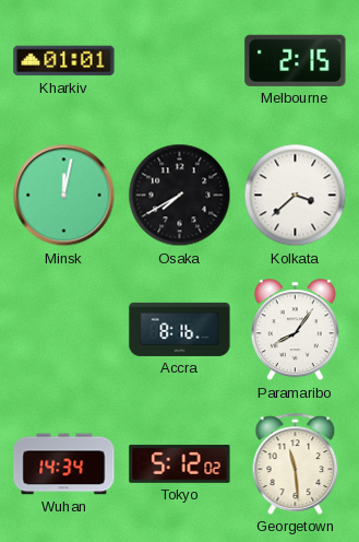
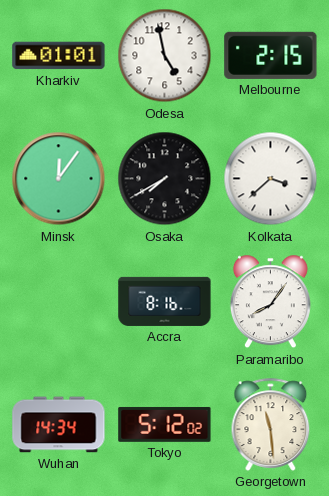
Odesa: none -> 4:58 (165, 56)
Minsk: 12:02 -> 12:06 (59, 179)
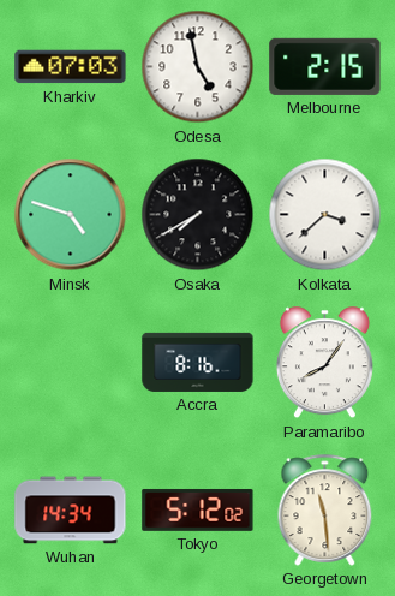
Kharkiv: 01:01 -> 07:03 (71, 67)
Minsk: 12:06 -> 4:48 (71, 215)
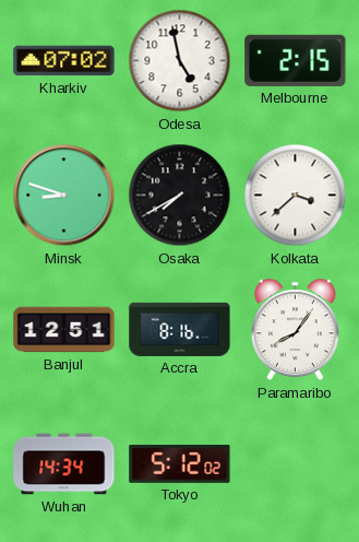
Kharkiv: 07:03 -> 07:02 (64, 61)
Minsk: 4:48 -> 8:48 (64, 196)
Banjul: none -> 12:51 (64, 330)
Georgetown: 11:29 -> none (325, 509)
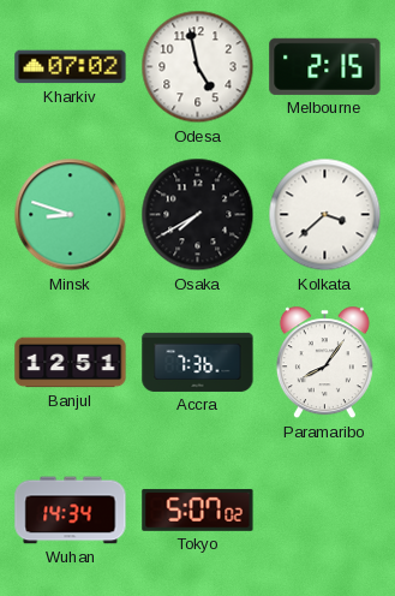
Accra: 8:16 -> 7:36 (198, 362)
Tokyo: 5:12 -> 5:07 (198, 509)
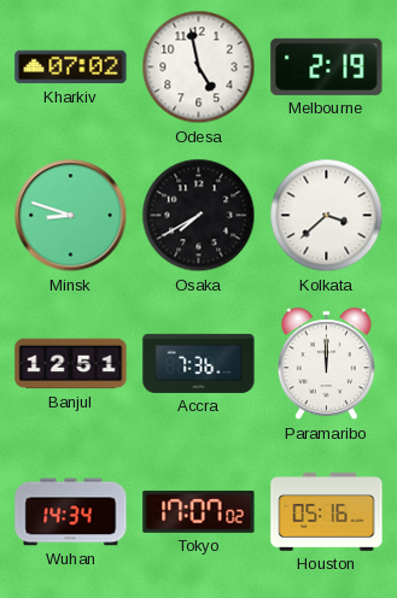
Melbourne: 2:15 -> 2:19 (327, 66)
Paramaribo: 8:06 -> 12:00 (326, 364)
Tokyo: 5:07 -> 17:07 (199, 511)
Houston: none -> 05:16 (327, 512)
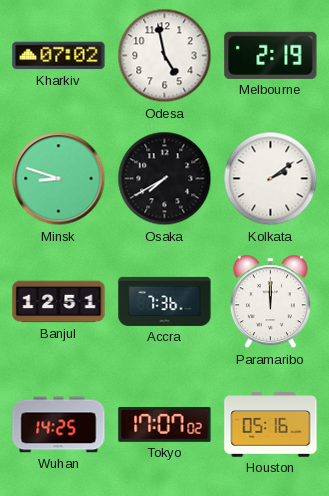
Kolkata: 3:38 -> 2:09 (271, 179)
Wuhan: 14:34 -> 14:25 (59, 425)
